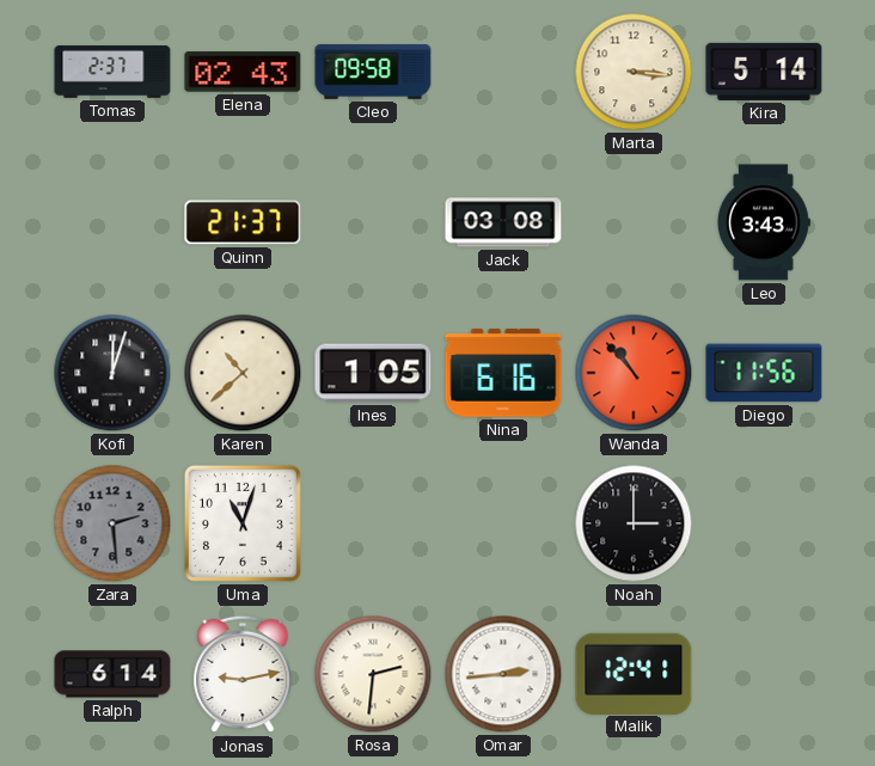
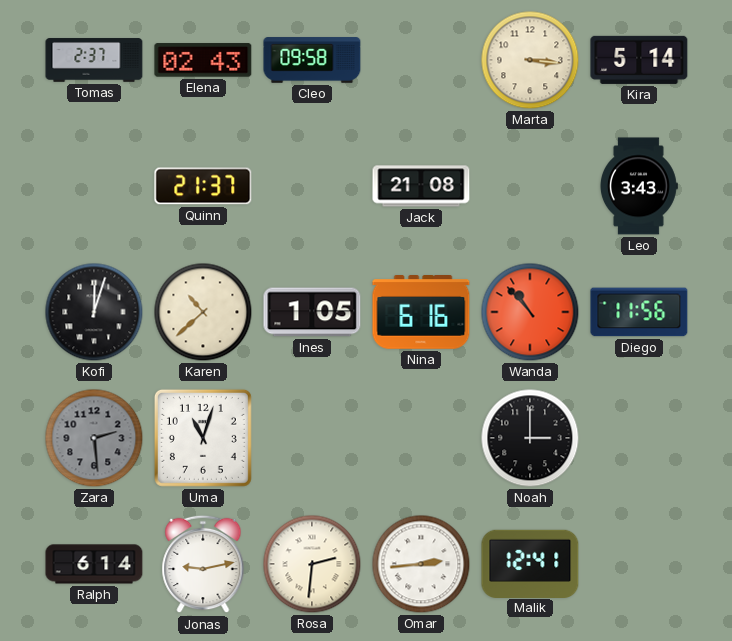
Jack: 03:08 -> 21:08 (421, 186)
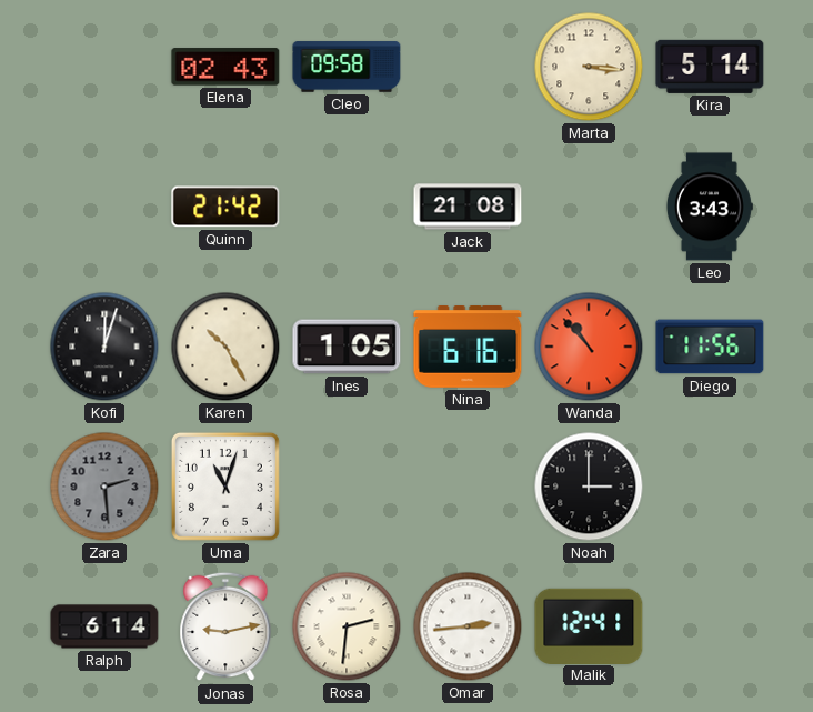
Tomas: 2:37 -> none (94, 60)
Quinn: 21:37 -> 21:42 (225, 207)
Karen: 10:38 -> 10:25 (225, 347)
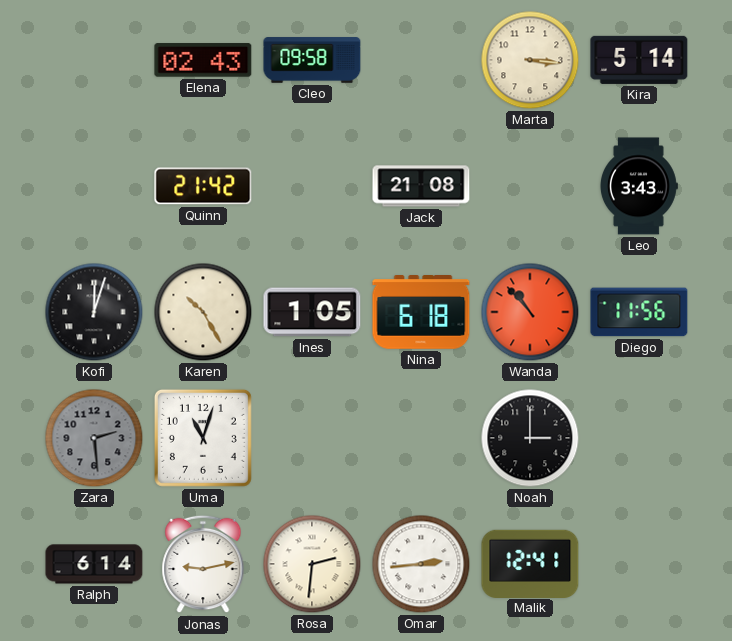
Nina: 6:16 -> 6:18 (421, 313)
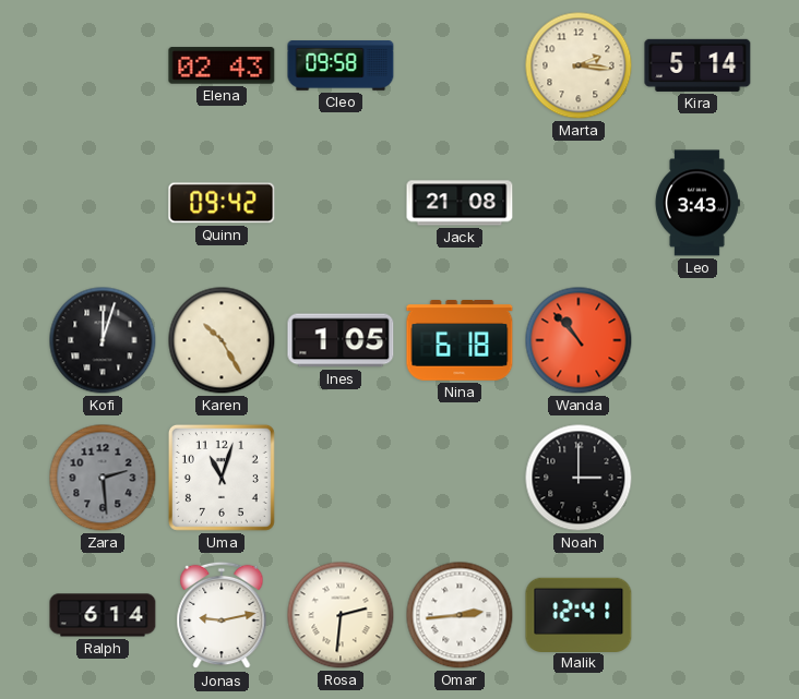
Marta: 3:16 -> 2:16 (579, 65)
Quinn: 21:42 -> 09:42 (222, 203)
Diego: 11:56 -> none (639, 312)
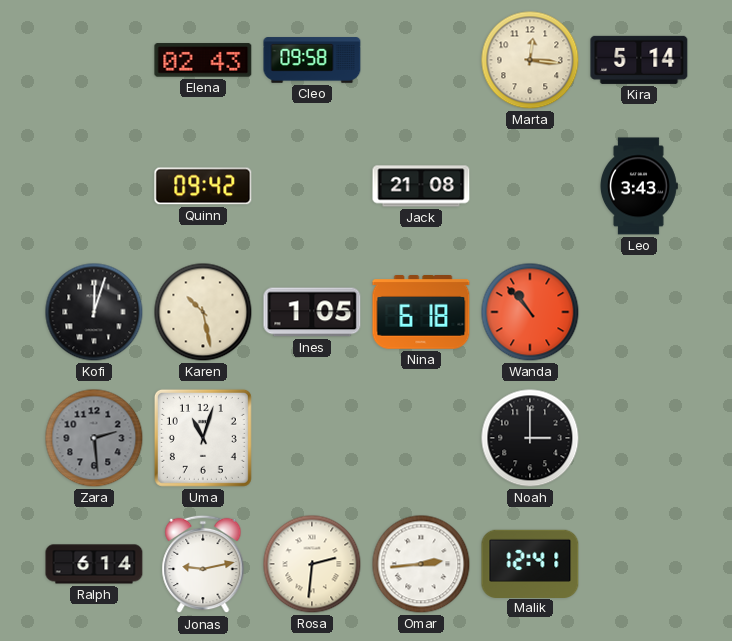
Marta: 2:16 -> 12:16 (530, 60)
Karen: 10:25 -> 10:28 (203, 312)
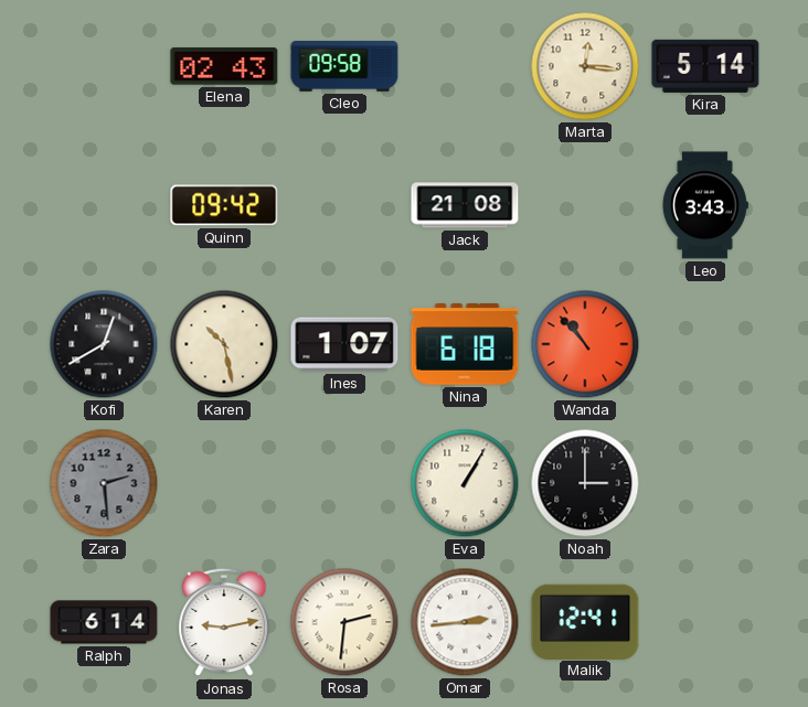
Kofi: 12:03 -> 12:40 (104, 344)
Ines: 1:05 -> 1:07 (344, 344)
Uma: 11:03 -> none (203, 438)
Eva: none -> 1:05 (465, 483)
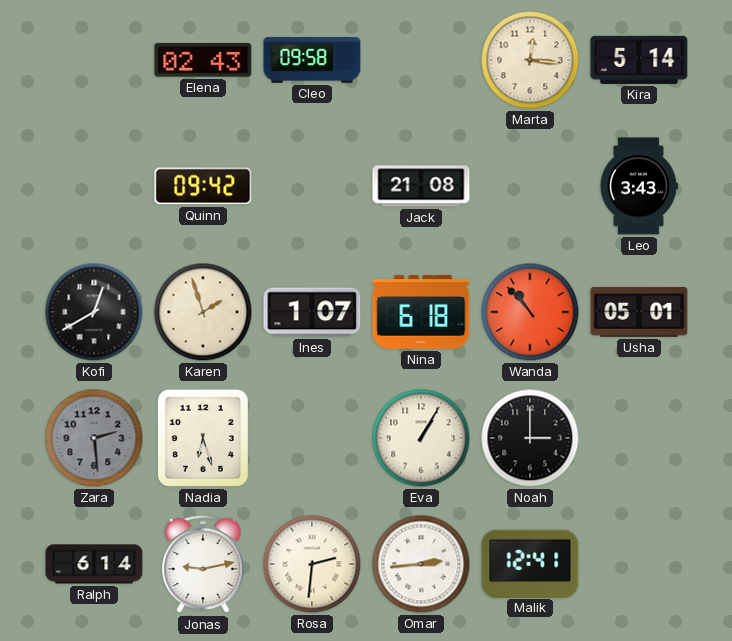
Karen: 10:28 -> 1:57 (203, 312)
Usha: none -> 05:01 (639, 312)
Nadia: none -> 6:27 (203, 438)
